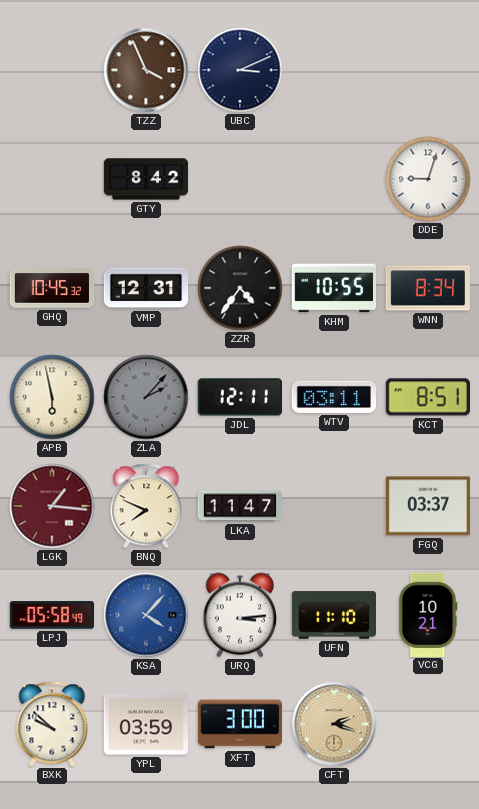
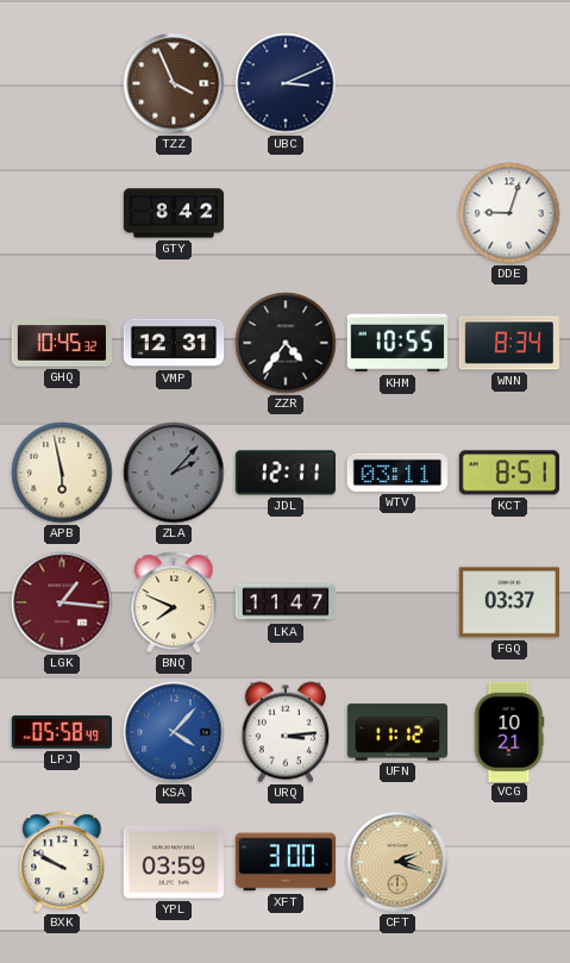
UFN: 11:10 -> 11:12 (396, 732)
BXK: 9:52 -> 9:50 (62, 862)
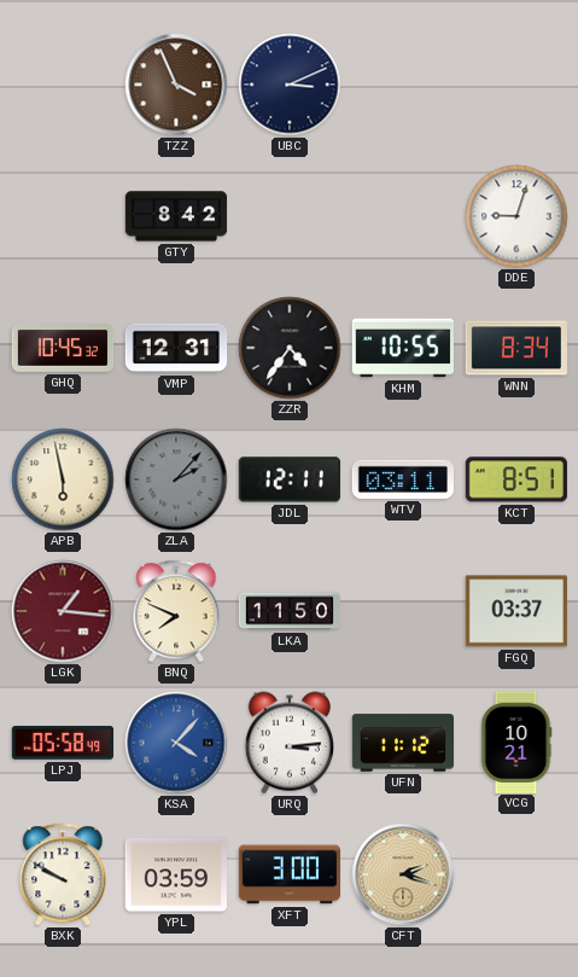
LKA: 11:47 -> 11:50 (290, 611)
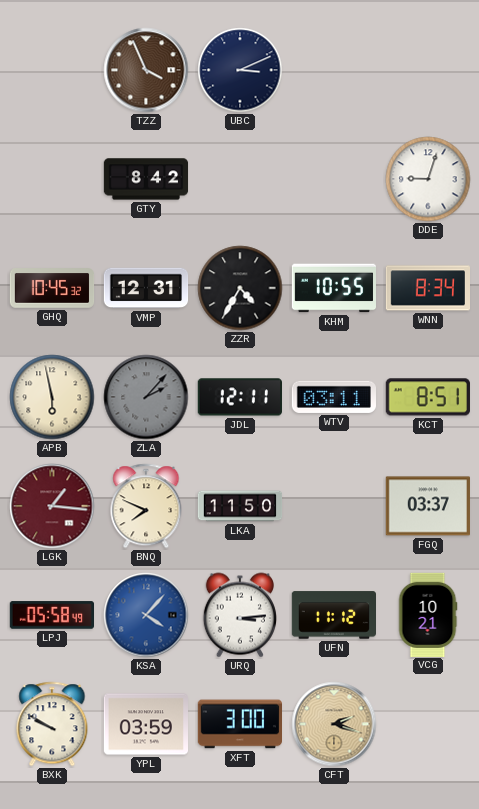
ZZR: 4:36 -> 4:35 (240, 288)
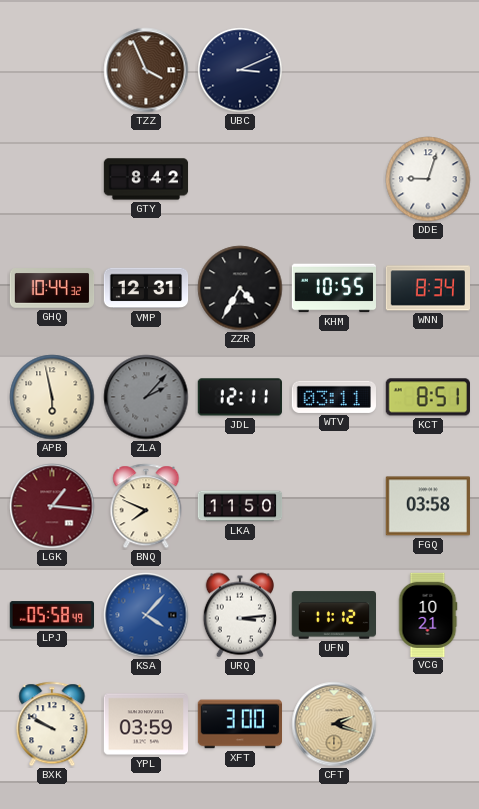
GHQ: 10:45 -> 10:44 (52, 288)
FGQ: 03:37 -> 03:58 (427, 506)
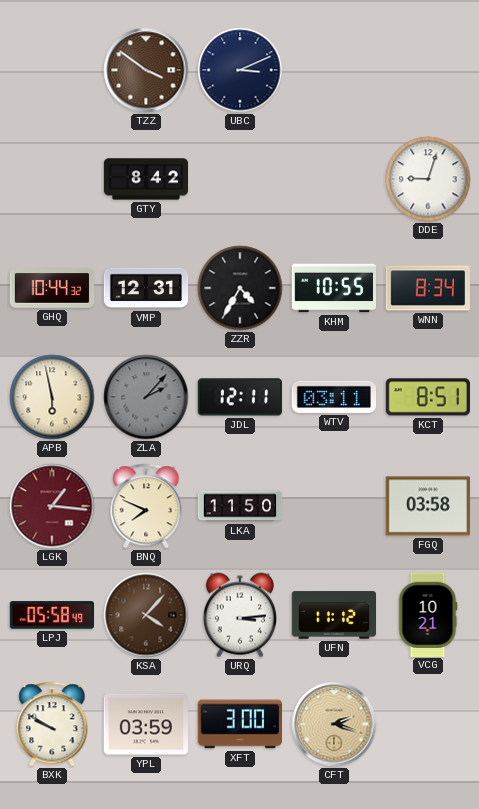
TZZ: 3:56 -> 3:51 (146, 70)
KSA dial: blue -> brown (146, 615)
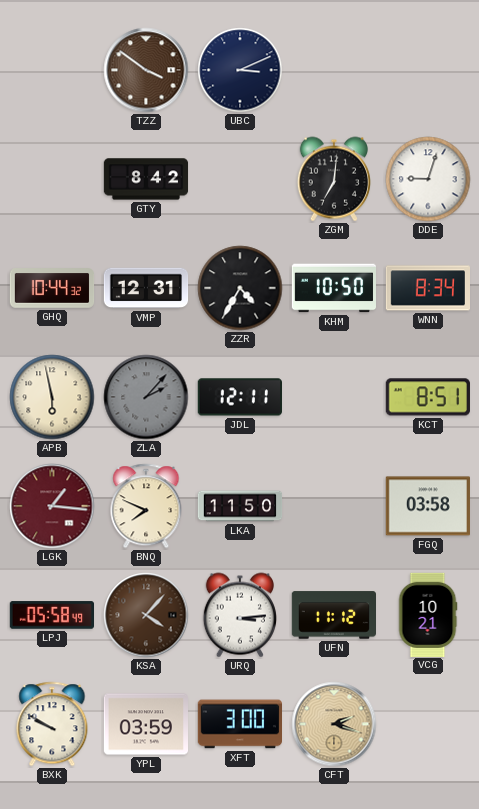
ZGM: none -> 7:01 (334, 179)
KHM: 10:55 -> 10:50 (333, 288)
WTV: 03:11 -> none (333, 397)
